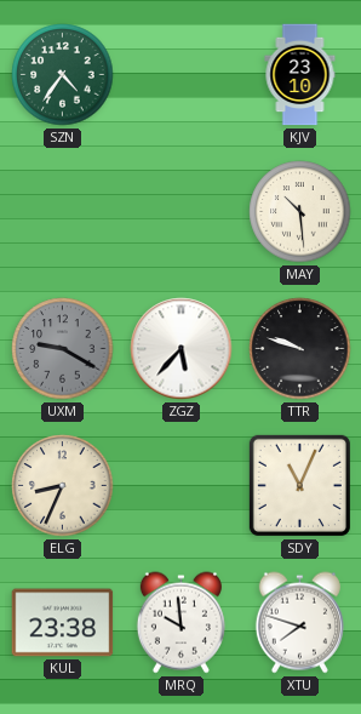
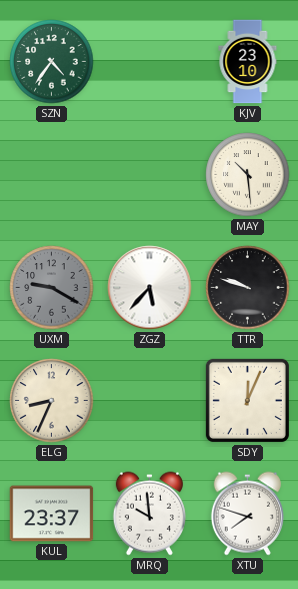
SDY: 11:04 -> 12:04 (247, 400)
KUL: 23:38 -> 23:37 (52, 514)
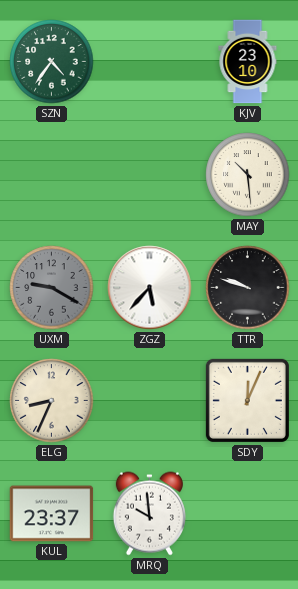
XTU: 7:48 -> none (247, 514)
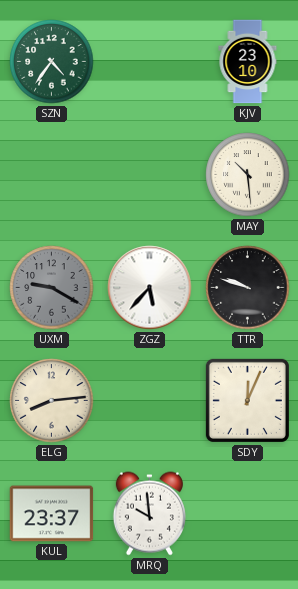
ELG: 8:34 -> 8:14 (52, 401)
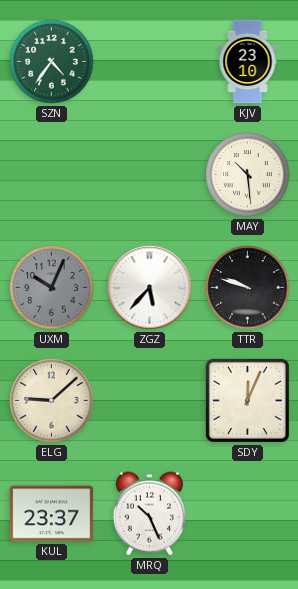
UXM: 9:20 -> 10:04 (52, 288)
ELG: 8:14 -> 9:08 (52, 401)
MRQ: 9:59 -> 10:26 (149, 514)
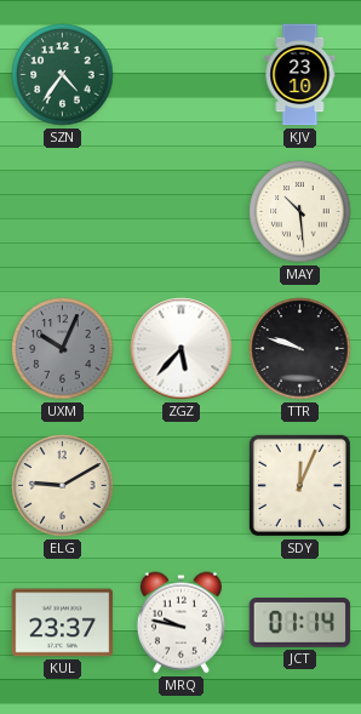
ELG: 9:08 -> 9:10 (63, 486)
MRQ: 10:26 -> 9:47 (180, 623)
JCT: none -> 01:14 (300, 623)
